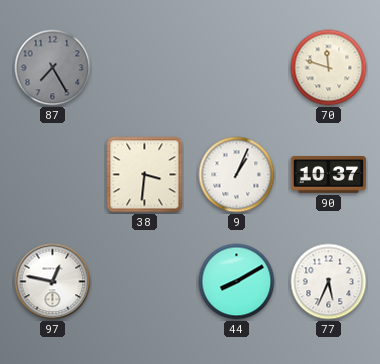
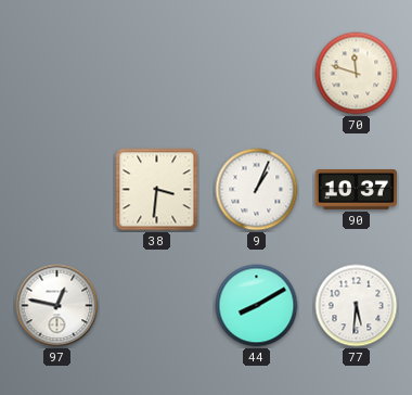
87: 7:25 -> none (53, 68)
77: 5:34 -> 5:31 (357, 306)
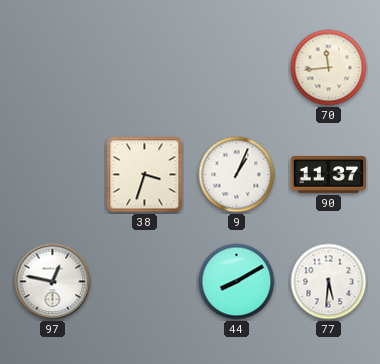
70: 11:48 -> 11:44 (329, 68)
38: 3:31 -> 3:33 (145, 175)
90: 10:37 -> 11:37 (328, 175)
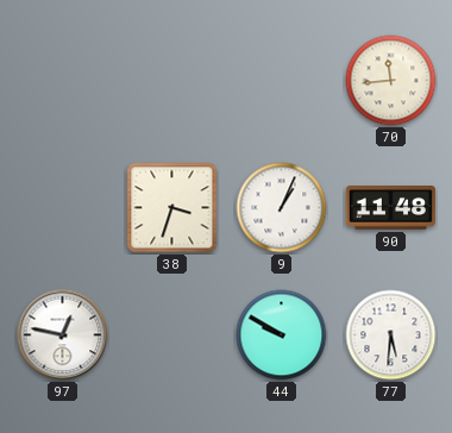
90: 11:37 -> 11:48 (390, 208)
44: 8:10 -> 9:50 (282, 335)
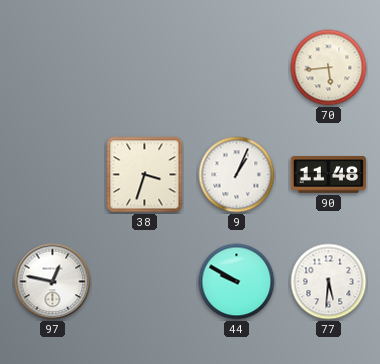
70: 11:44 -> 5:44 (329, 68)
